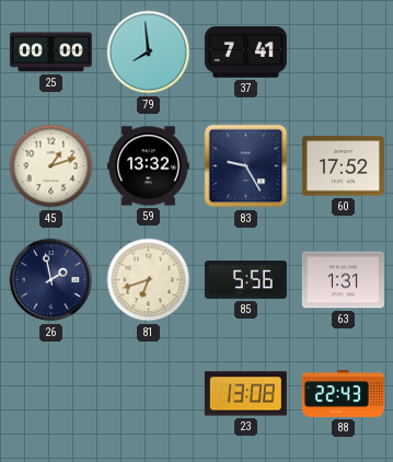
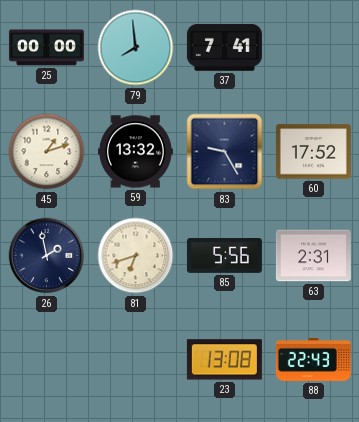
63: 1:31 -> 2:31 (313, 256)
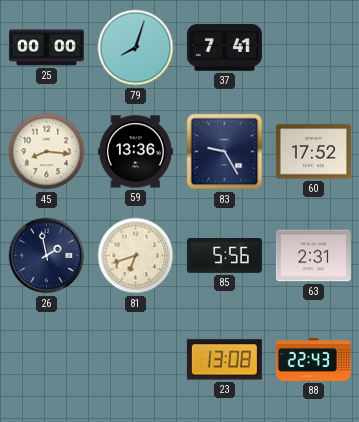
79: 7:59 -> 8:03 (136, 48)
45: 1:12 -> 8:16 (47, 152)
59: 13:32 -> 13:36 (135, 152)
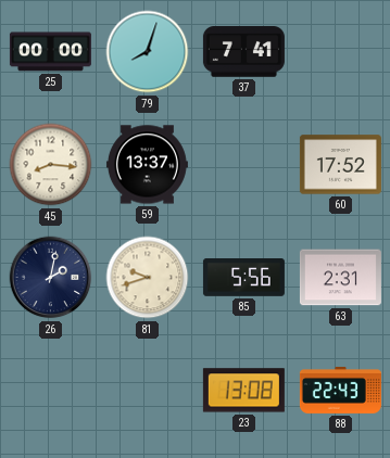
59: 13:36 -> 13:37 (147, 165)
83: 9:25 -> none (225, 152)
26: 1:58 -> 2:02 (51, 278)
81: 6:42 -> 9:42 (148, 278)
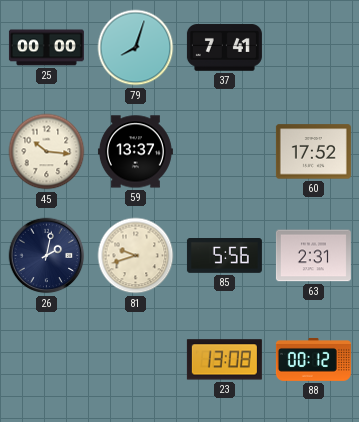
45: 8:16 -> 10:16 (47, 152)
88: 22:43 -> 00:12 (313, 359)
